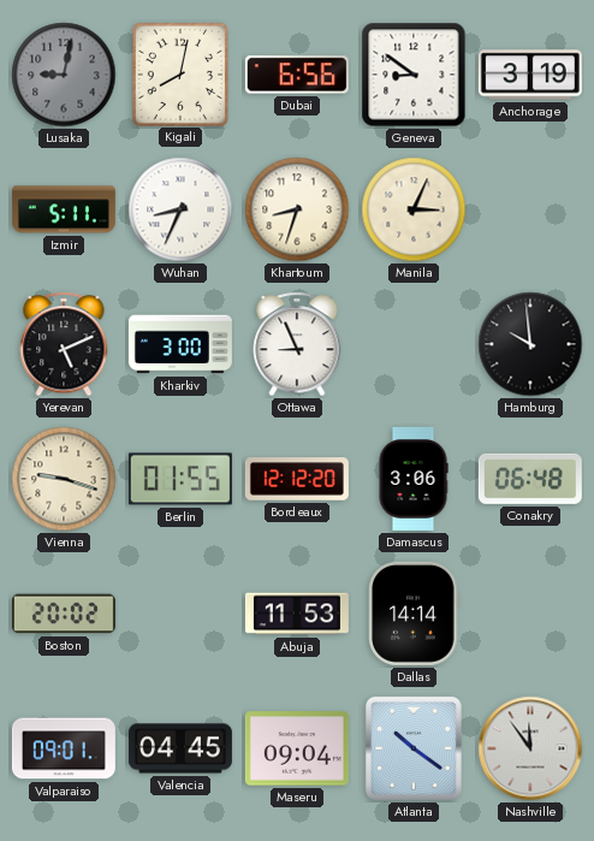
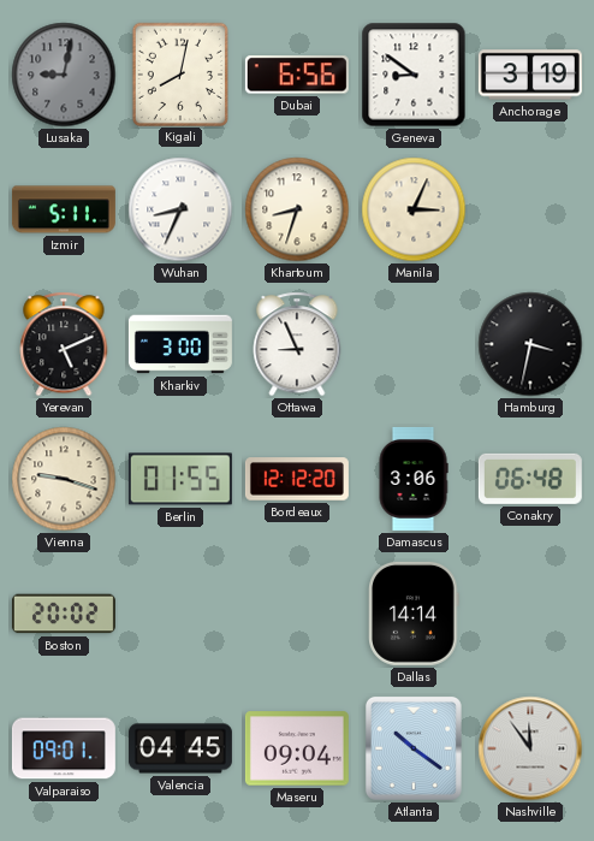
Hamburg: 9:59 -> 3:32 (530, 344)
Abuja: 11:53 -> none (297, 614)
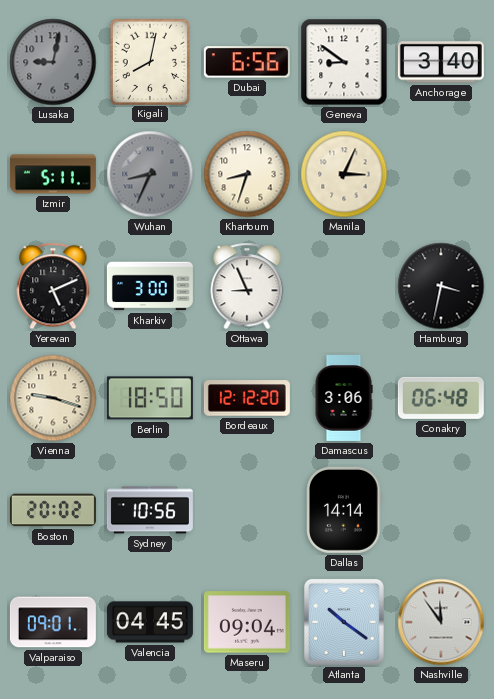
Anchorage: 3:19 -> 3:40 (441, 62)
Wuhan dial: white -> grey (150, 174)
Berlin: 01:55 -> 18:50 (150, 398)
Sydney: none -> 10:56 (150, 510)
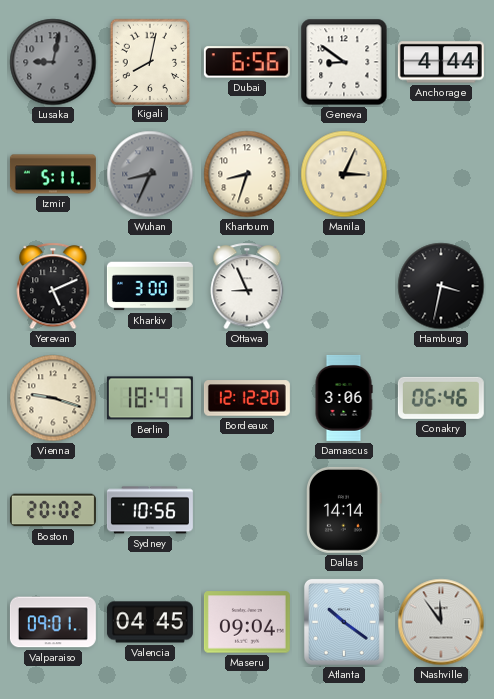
Anchorage: 3:40 -> 4:44 (441, 62)
Berlin: 18:50 -> 18:47 (150, 398)
Conakry: 06:48 -> 06:46 (441, 398)
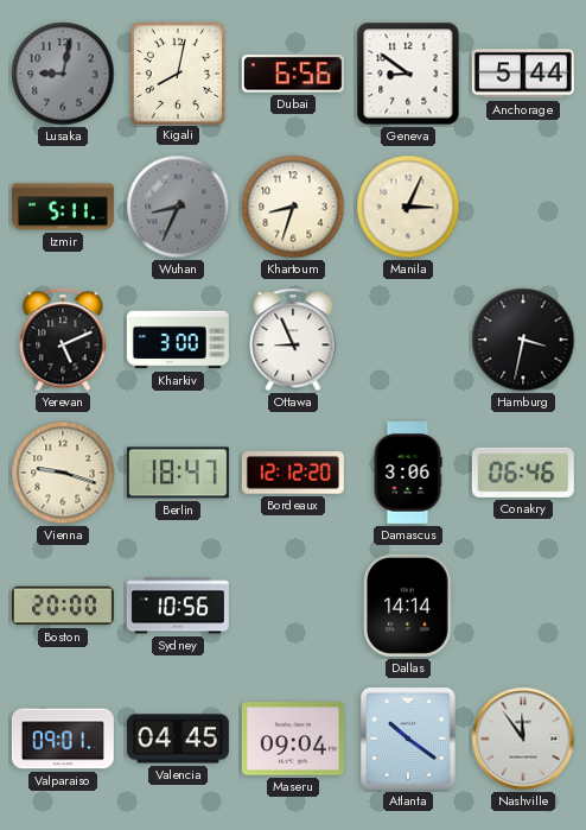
Anchorage: 4:44 -> 5:44 (523, 74)
Boston: 20:02 -> 20:00 (63, 606)
